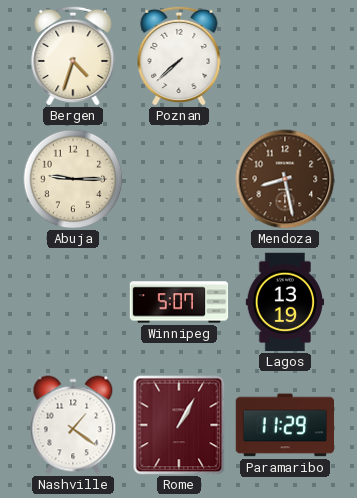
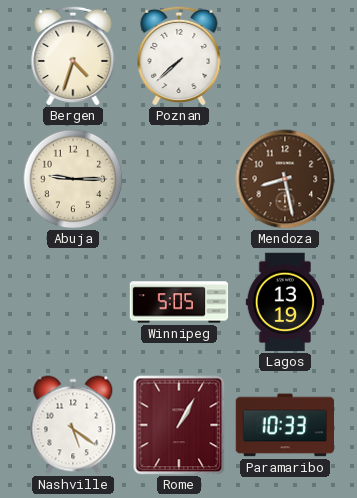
Winnipeg: 5:07 -> 5:05 (179, 302)
Nashville: 1:21 -> 5:21 (73, 425)
Paramaribo: 11:29 -> 10:33 (285, 425)
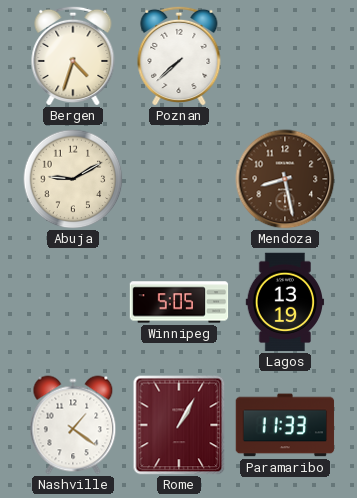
Abuja: 9:15 -> 9:10 (73, 179)
Nashville: 5:21 -> 1:21 (73, 425)
Paramaribo: 10:33 -> 11:33 (285, 425)
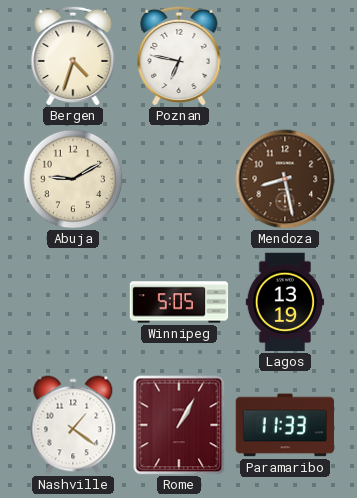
Poznan: 7:38 -> 6:47 (179, 55)
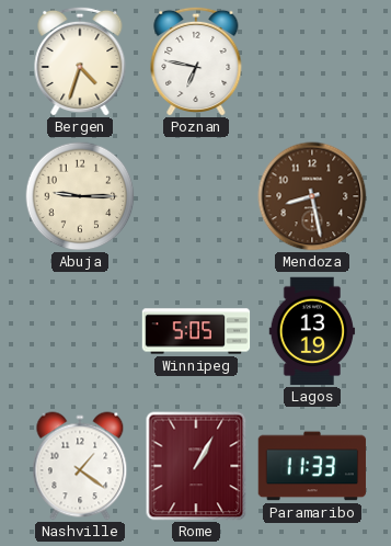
Abuja: 9:10 -> 9:15 (80, 196)
